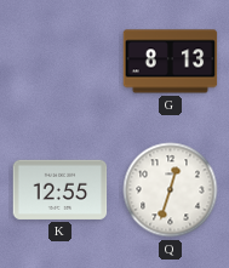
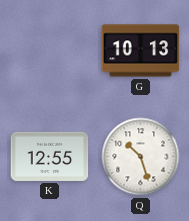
G: 8:13 -> 10:13 (141, 51)
Q: 12:33 -> 10:27 (141, 157)
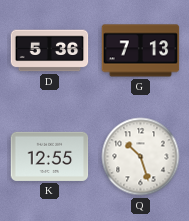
D: none -> 5:36 (50, 51)
G: 10:13 -> 7:13 (141, 51)
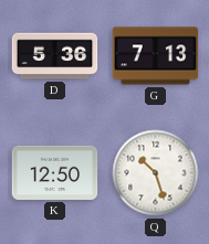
K: 12:55 -> 12:50 (55, 172)
